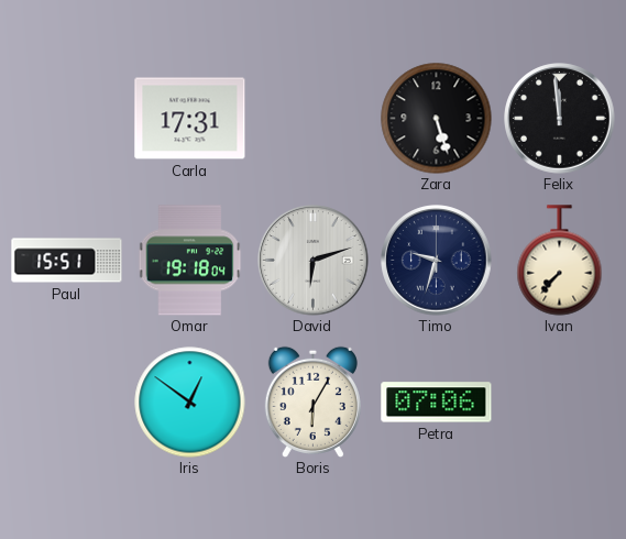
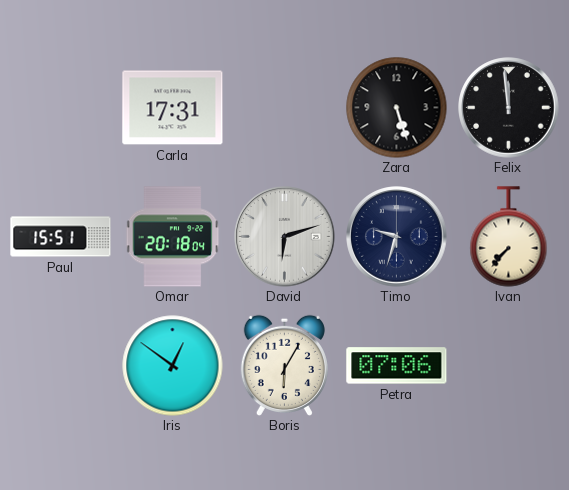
Omar: 19:18 -> 20:18 (173, 237)
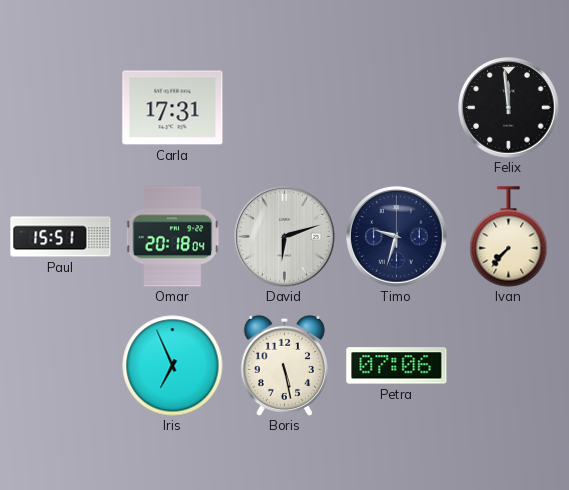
Zara: 5:27 -> none (397, 108)
Iris: 12:51 -> 6:56 (173, 366)
Boris: 6:05 -> 5:28 (284, 365)
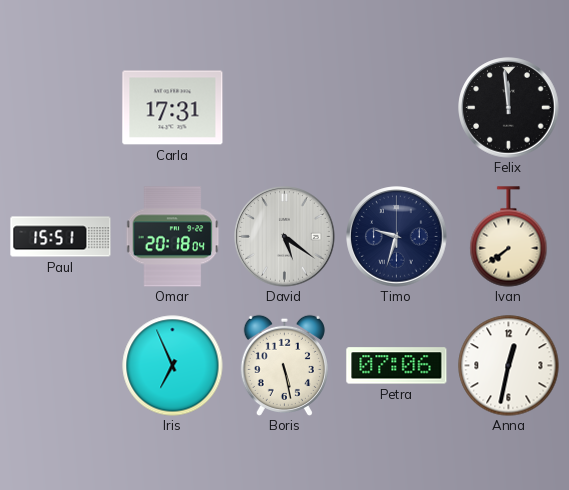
David: 6:12 -> 5:21 (285, 237)
Ivan: 7:37 -> 7:39 (509, 237)
Anna: none -> 12:32 (509, 366)
